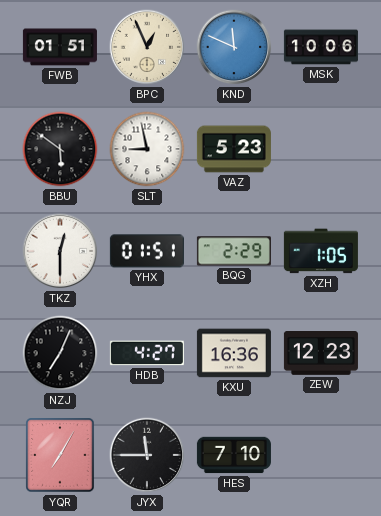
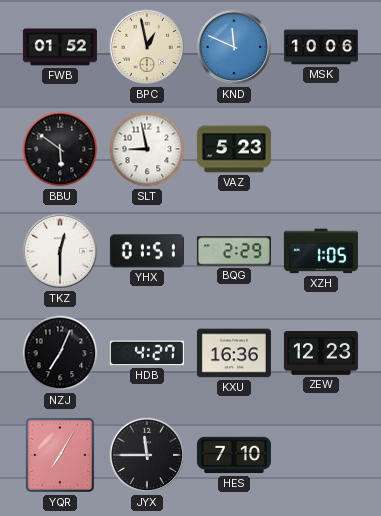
FWB: 01:51 -> 01:52 (60, 47)
BPC: 12:56 -> 12:58 (147, 47)
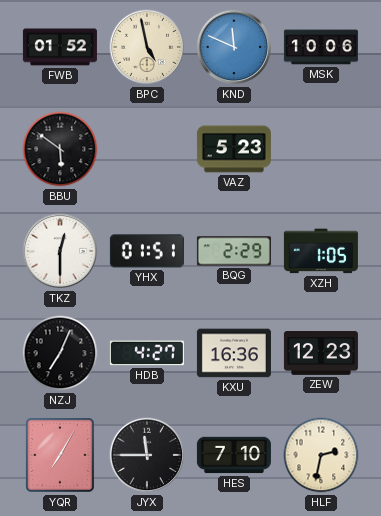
BPC: 12:58 -> 4:58 (147, 47)
SLT: 8:58 -> none (147, 149)
HLF: none -> 2:32 (321, 455)
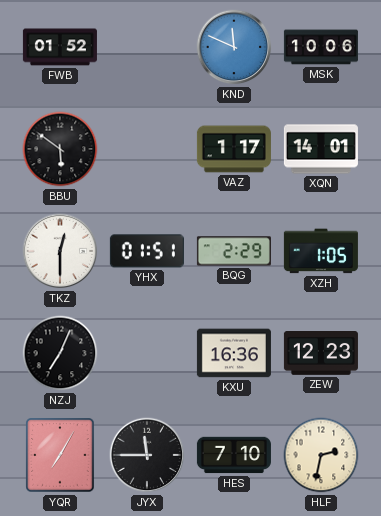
BPC: 4:58 -> none (147, 47)
VAZ: 5:23 -> 1:17 (234, 149)
XQN: none -> 14:01 (321, 149)
HDB: 4:27 -> none (147, 353)
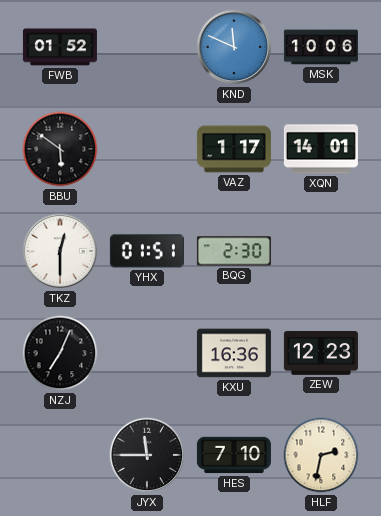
BQG: 2:29 -> 2:30 (234, 251)
XZH: 1:05 -> none (321, 251)
YQR: 7:05 -> none (60, 455)
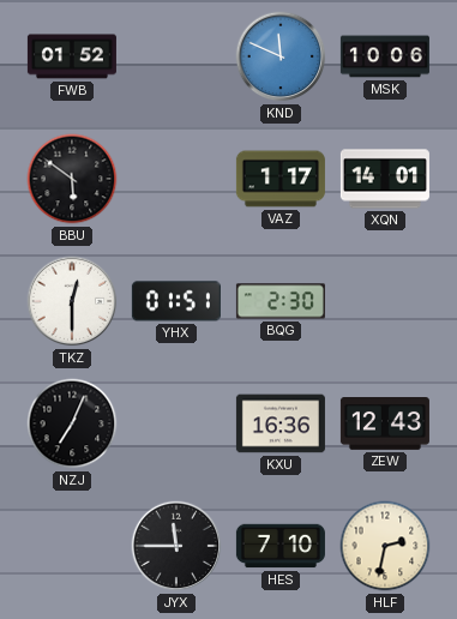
ZEW: 12:23 -> 12:43 (385, 425)
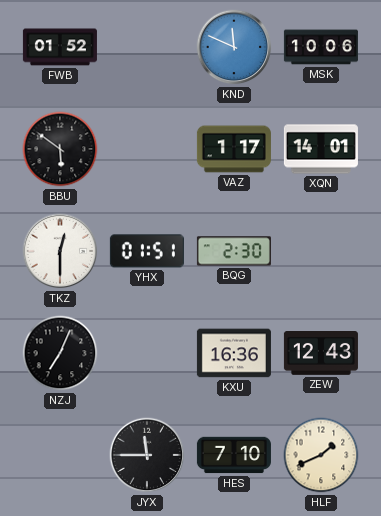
HLF: 2:32 -> 1:41 (321, 455)
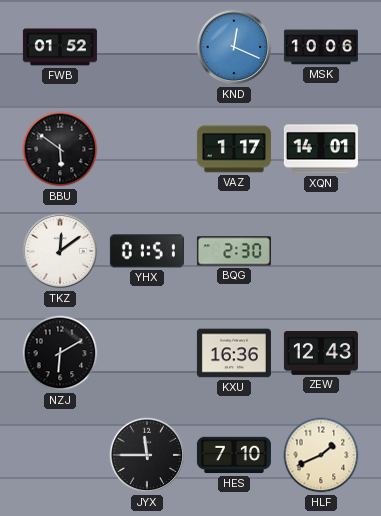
KND: 11:49 -> 12:19 (234, 47)
TKZ: 12:30 -> 12:09 (60, 251)
NZJ: 7:04 -> 6:10 (60, 353)
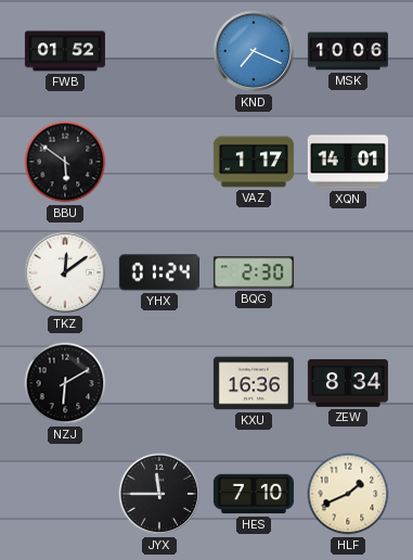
KND: 12:19 -> 7:19 (254, 51)
YHX: 01:51 -> 01:24 (159, 272)
ZEW: 12:43 -> 8:34 (348, 384)
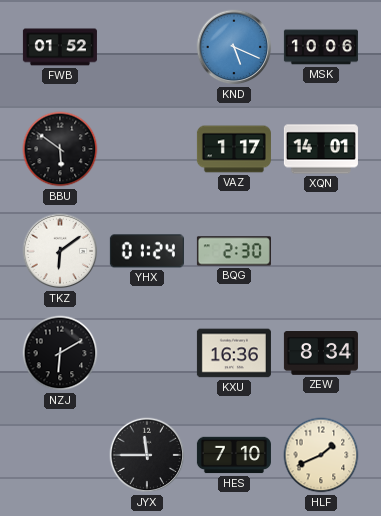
KND: 7:19 -> 5:19 (234, 47)
TKZ: 12:09 -> 6:09 (60, 251)
